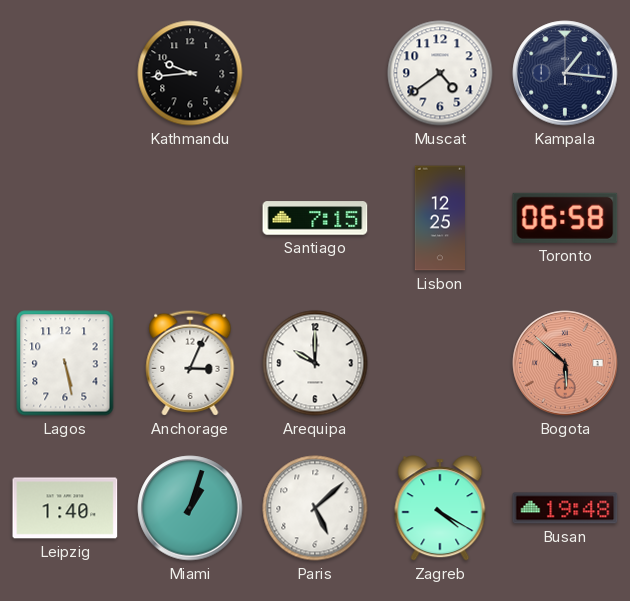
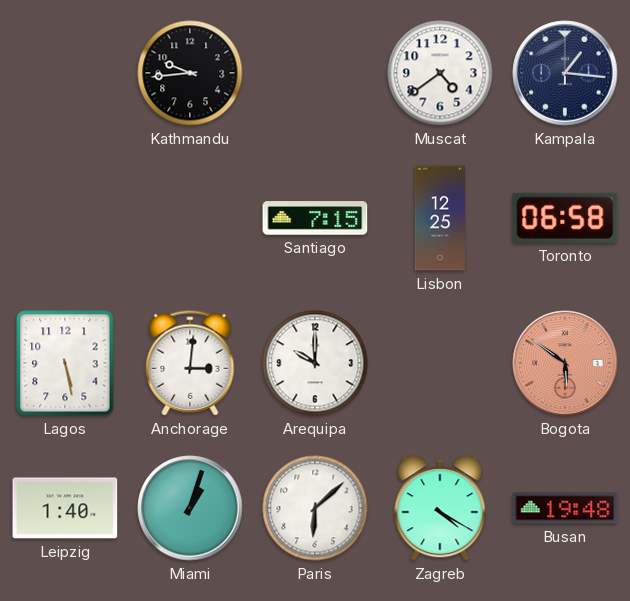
Anchorage: 3:04 -> 3:01 (190, 363)
Bogota: 5:52 -> 5:51 (565, 363)
Paris: 5:08 -> 6:08 (315, 508)
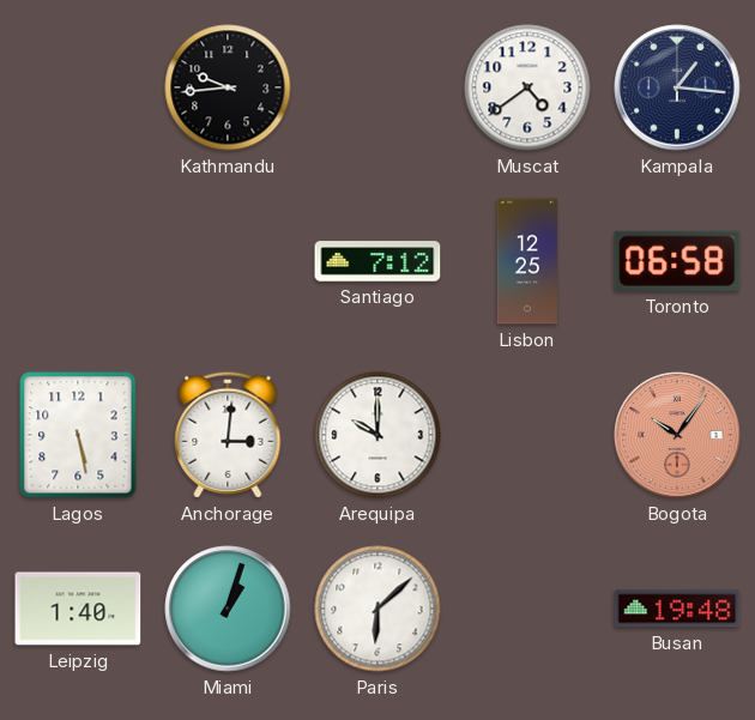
Santiago: 7:15 -> 7:12 (377, 261)
Bogota: 5:51 -> 10:06 (677, 435)
Zagreb: 4:20 -> none (440, 508)
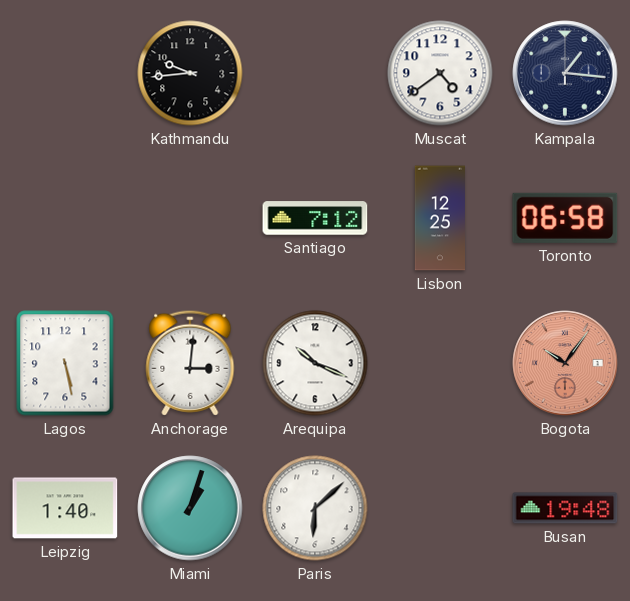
Arequipa: 10:00 -> 10:19 (315, 363)
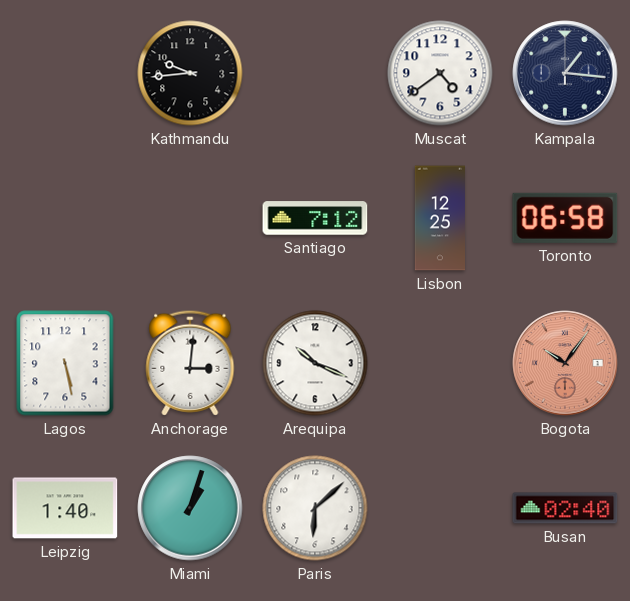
Busan: 19:48 -> 02:40 (565, 508)
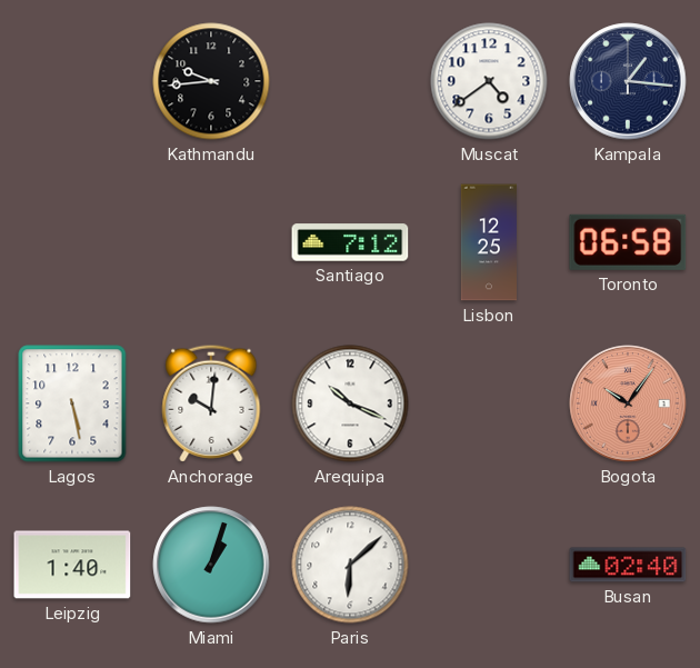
Anchorage: 3:01 -> 10:01 (211, 403)
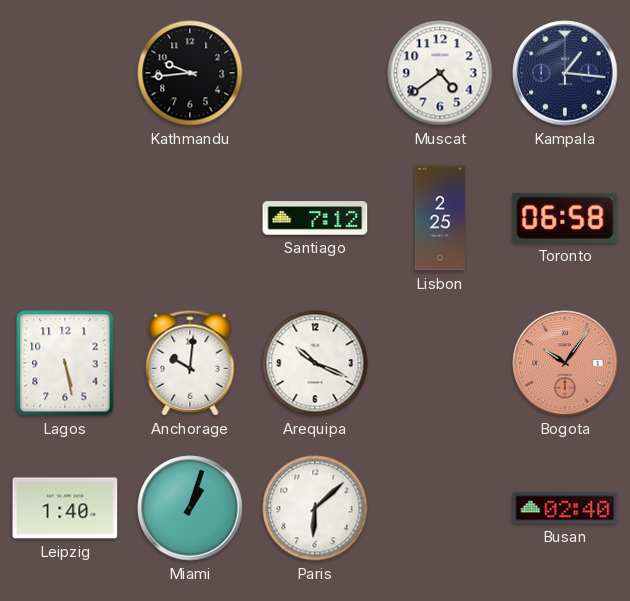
Lisbon: 12:25 -> 2:25 (439, 218)
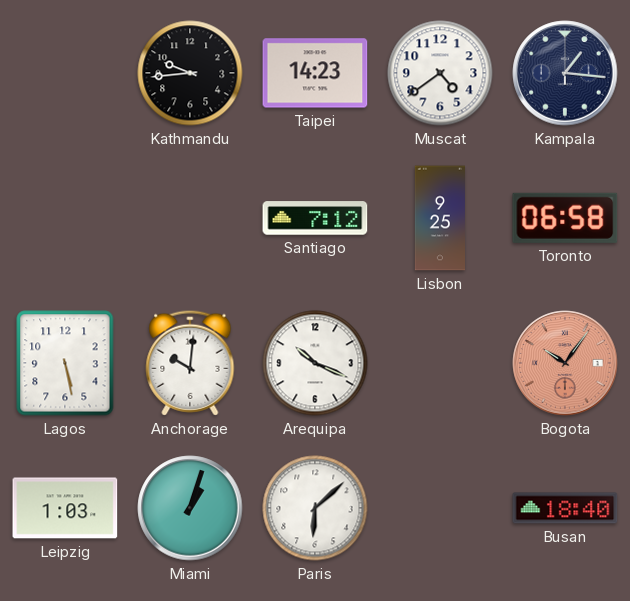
Taipei: none -> 14:23 (315, 73)
Lisbon: 2:25 -> 9:25 (439, 218)
Leipzig: 1:40 -> 1:03 (65, 508)
Busan: 02:40 -> 18:40 (565, 508)
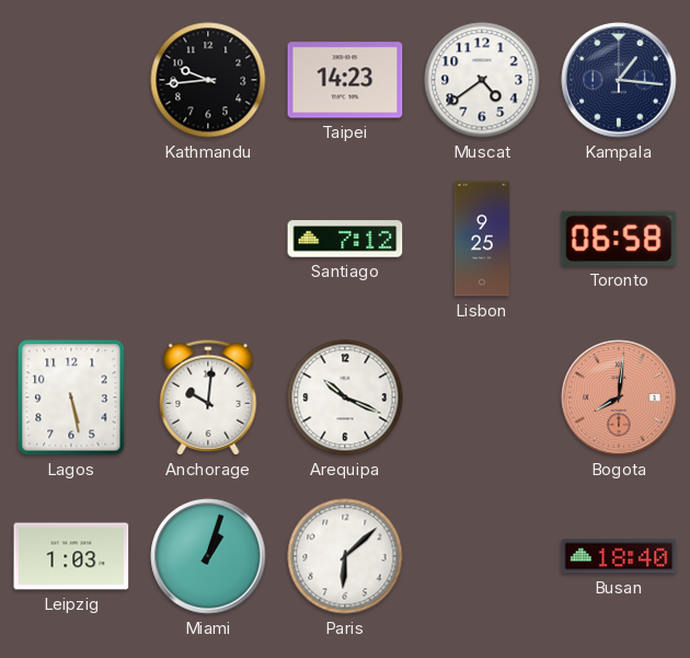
Bogota: 10:06 -> 8:01 (619, 397)
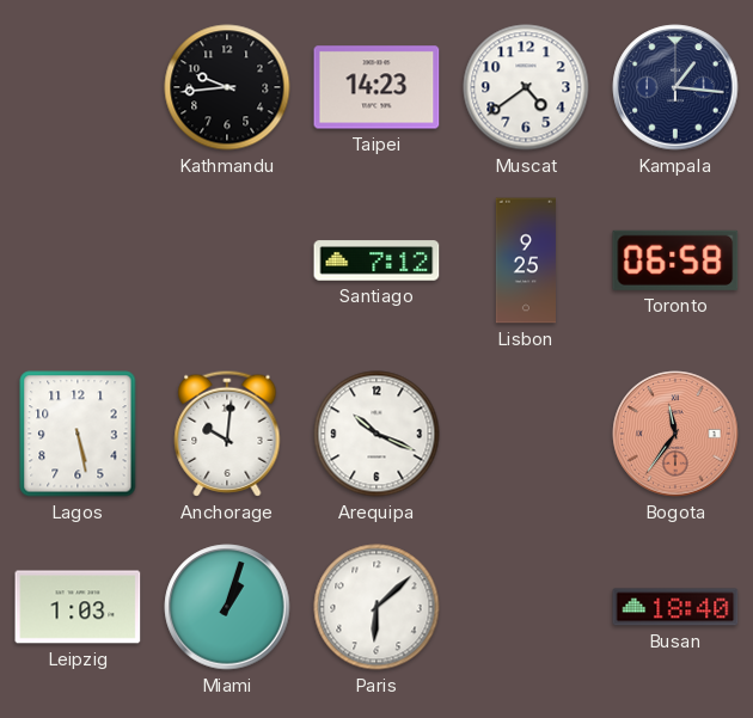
Bogota: 8:01 -> 11:36 (675, 434)
